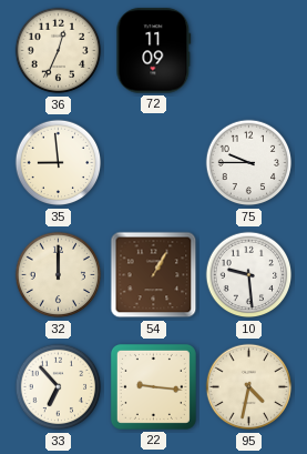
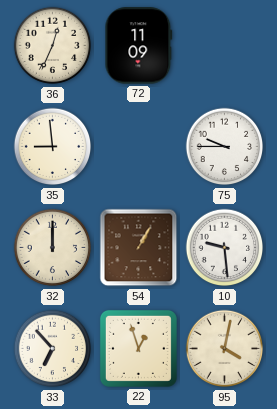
22: 9:16 -> 12:57 (138, 348)
95: 4:32 -> 4:02 (225, 349)
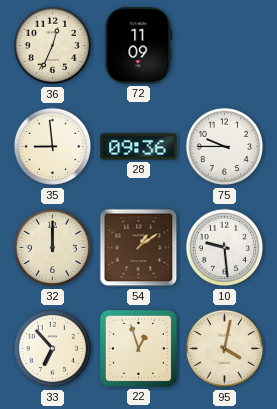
28: none -> 09:36 (139, 147)
54: 1:05 -> 1:09 (139, 248)
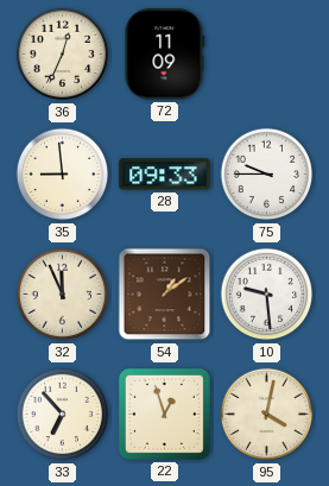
28: 09:36 -> 09:33 (165, 175)
32: 12:00 -> 11:56 (63, 295)
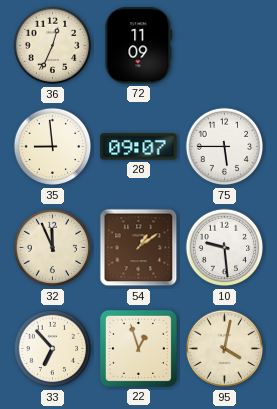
28: 09:33 -> 09:07 (139, 147)
75: 9:45 -> 5:45 (225, 147)
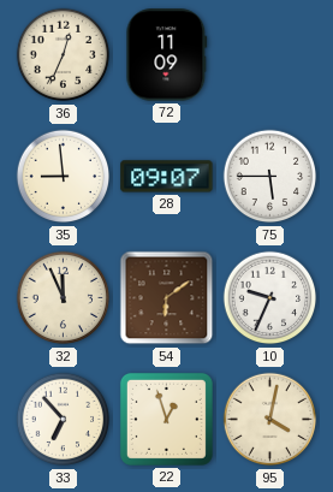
54: 1:09 -> 6:09 (167, 298)
10: 9:29 -> 9:34 (270, 298)
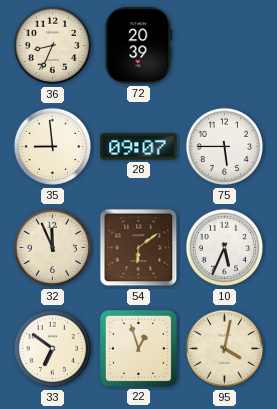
36: 12:34 -> 8:34 (53, 46)
72: 11:09 -> 20:39 (139, 46)
10: 9:34 -> 5:34 (225, 248)
33: 6:53 -> 6:51 (53, 349)
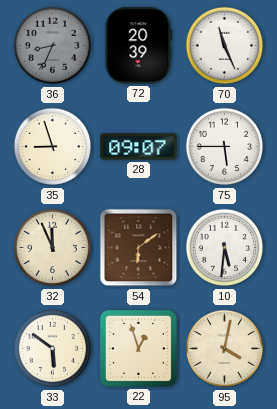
36 dial: cream -> grey (53, 46)
70: none -> 11:26 (225, 46)
35: 8:59 -> 8:57 (53, 147)
10: 5:34 -> 5:31 (225, 248)
33: 6:51 -> 5:51 (53, 349)
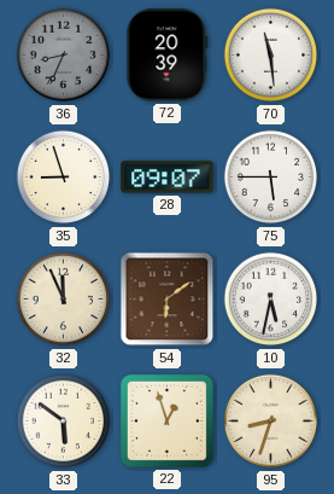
70: 11:26 -> 11:29 (271, 56)
10: 5:31 -> 5:32 (271, 300)
95: 4:02 -> 8:33 (271, 422)
